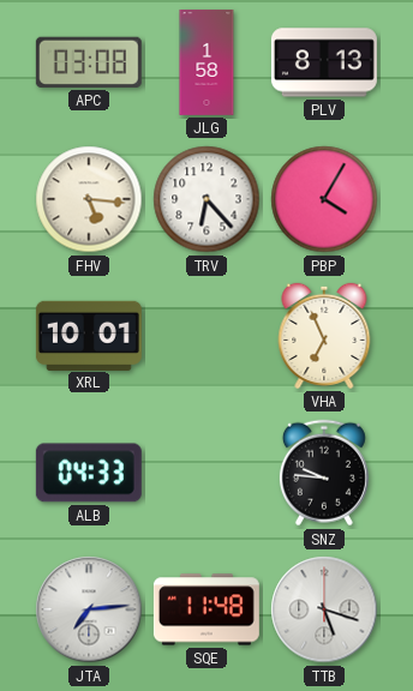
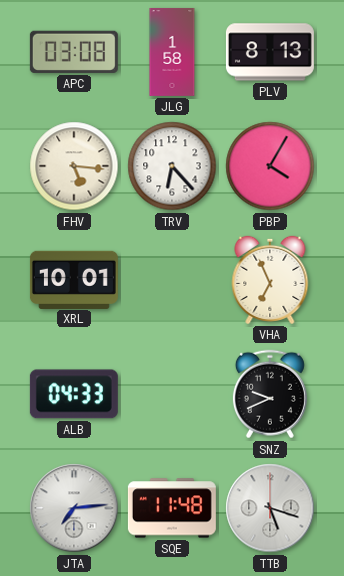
SNZ: 9:46 -> 9:41 (270, 394)
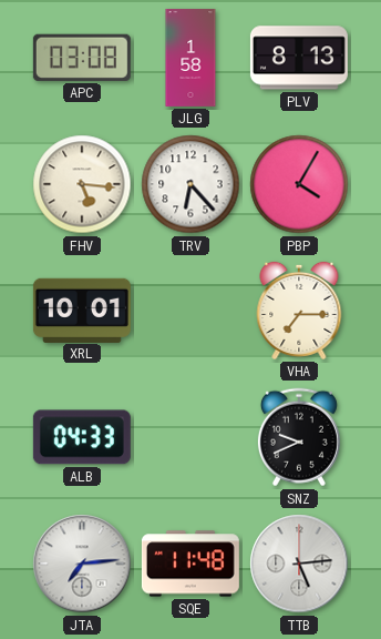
VHA: 6:56 -> 7:15 (299, 311)
TTB: 5:18 -> 5:14 (299, 564)
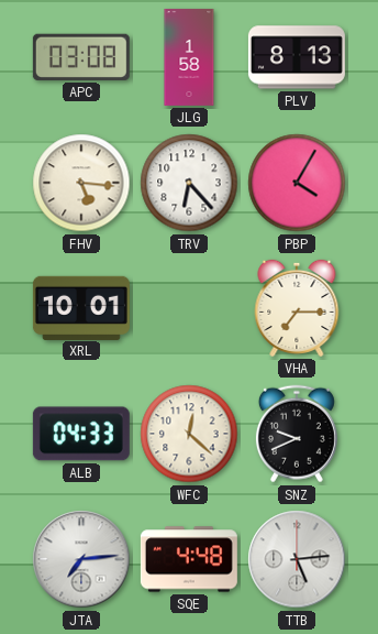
WFC: none -> 12:22 (189, 434)
SQE: 11:48 -> 4:48 (189, 559)
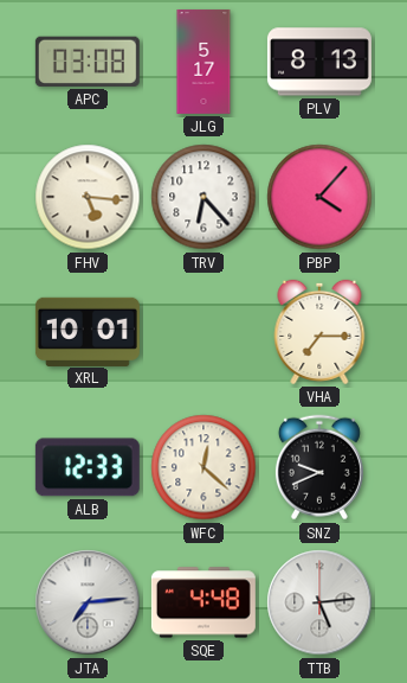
JLG: 1:58 -> 5:17 (204, 62)
PBP: 4:05 -> 4:07 (319, 197)
ALB: 04:33 -> 12:33 (88, 467)
